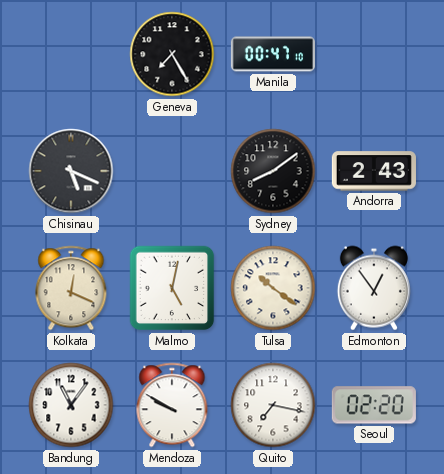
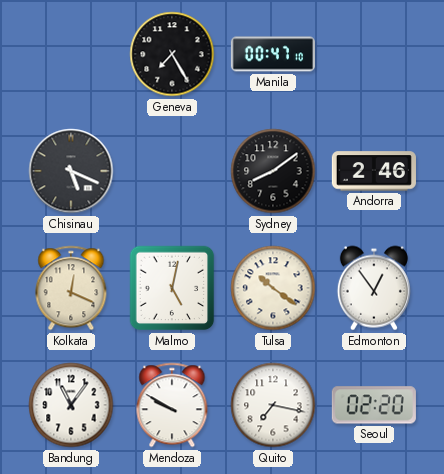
Andorra: 2:43 -> 2:46 (374, 171)
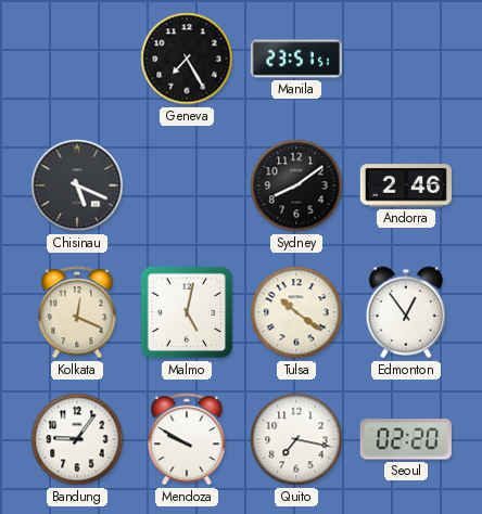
Manila: 00:47 -> 23:51 (296, 59)
Bandung: 11:06 -> 9:06 (77, 439)
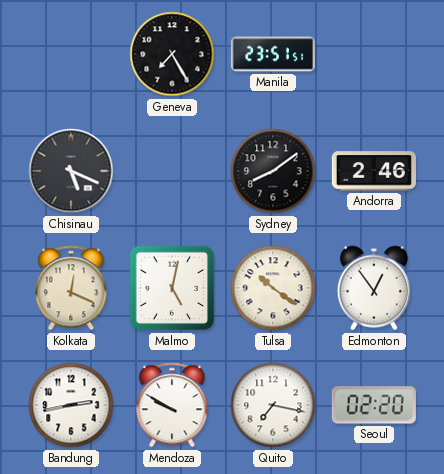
Bandung: 9:06 -> 2:43 (71, 405)
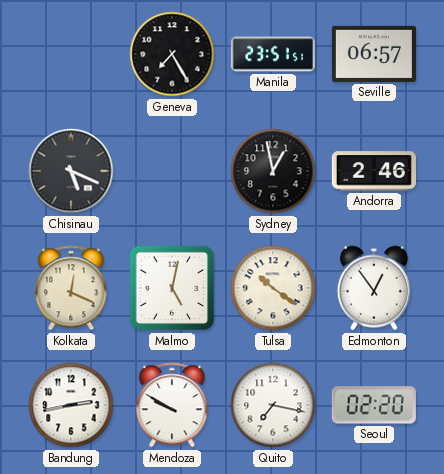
Seville: none -> 06:57 (374, 54)
Sydney: 8:09 -> 12:58 (273, 171)
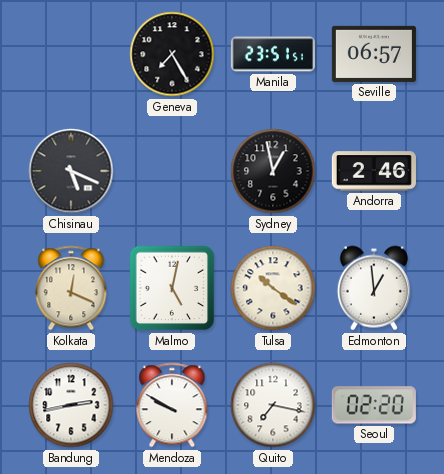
Edmonton: 12:54 -> 12:59 (374, 288)
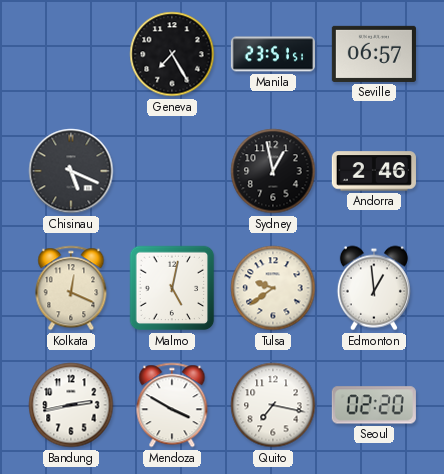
Tulsa: 10:21 -> 9:39 (273, 288)
Mendoza: 9:50 -> 3:50 (172, 405)
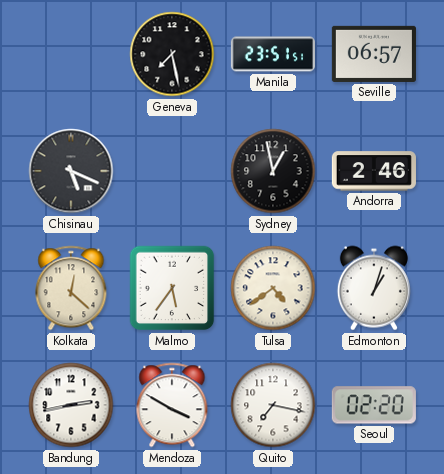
Geneva: 7:25 -> 7:28 (172, 54)
Kolkata: 12:19 -> 12:22 (71, 288)
Malmo: 5:02 -> 5:36 (172, 288)
Tulsa: 9:39 -> 4:39 (273, 288)
Edmonton: 12:59 -> 1:03 (374, 288)
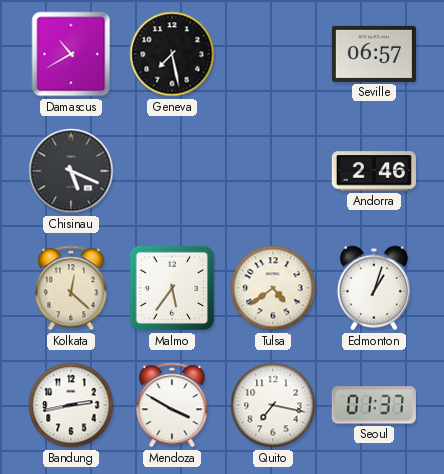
Damascus: none -> 10:40 (71, 54)
Manila: 23:51 -> none (273, 54)
Sydney: 12:58 -> none (273, 171)
Seoul: 02:20 -> 01:37 (374, 405)
